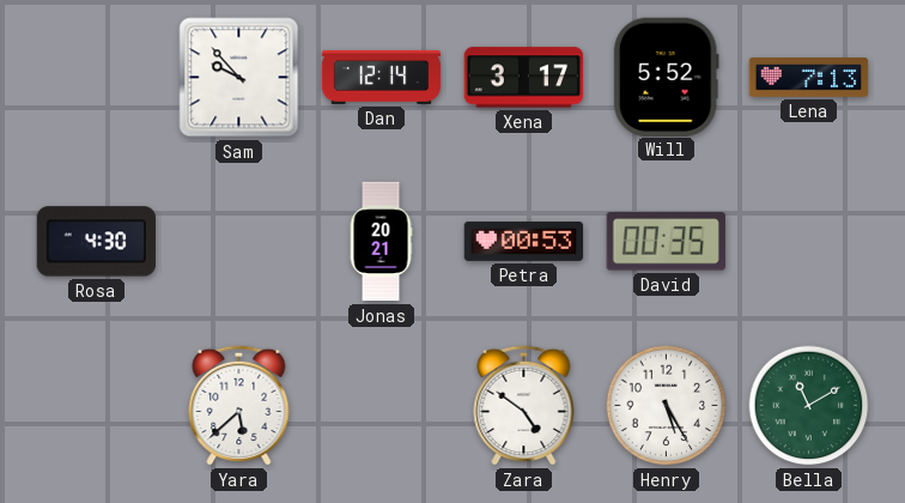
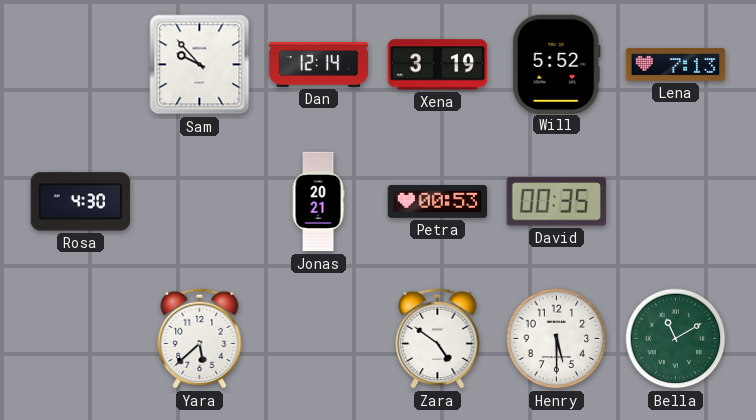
Xena: 3:17 -> 3:19 (438, 65)
Henry: 5:25 -> 5:30 (557, 339)
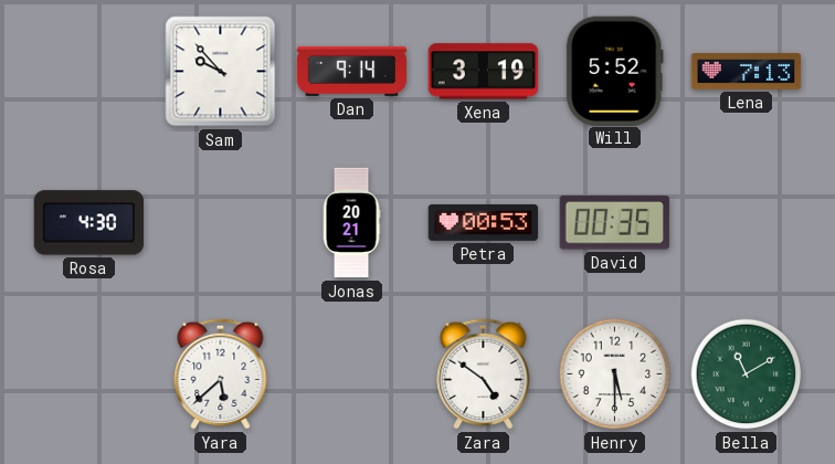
Dan: 12:14 -> 9:14 (352, 71)
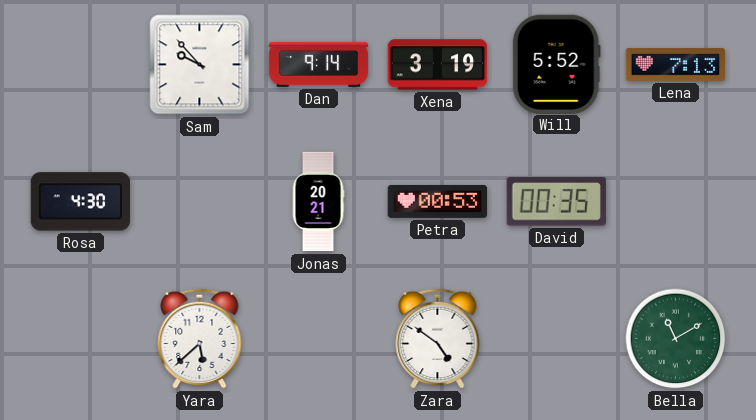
Henry: 5:30 -> none (615, 375)
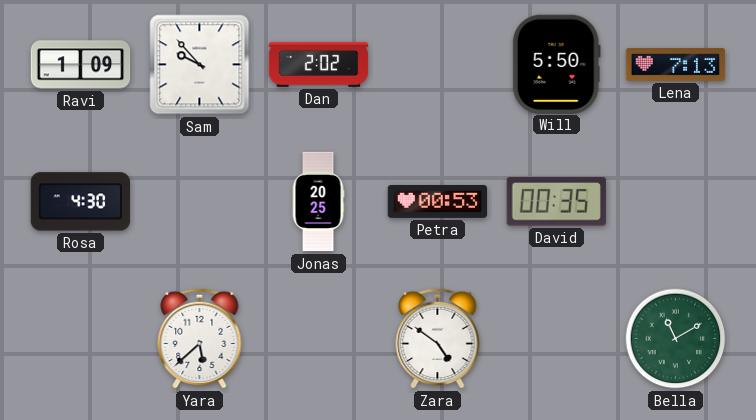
Ravi: none -> 1:09 (81, 65)
Dan: 9:14 -> 2:02 (319, 64)
Xena: 3:19 -> none (438, 65)
Will: 5:52 -> 5:50 (556, 64)
Jonas: 20:21 -> 20:25 (318, 202)
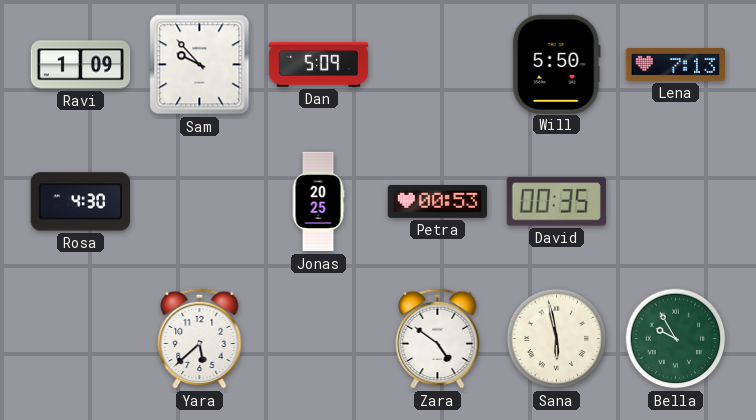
Dan: 2:02 -> 5:09 (319, 64)
Sana: none -> 5:58 (557, 339)
Bella: 11:10 -> 9:55 (676, 339)
